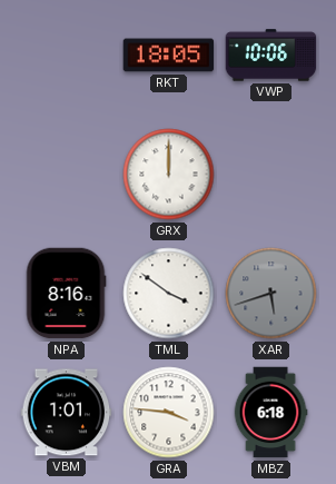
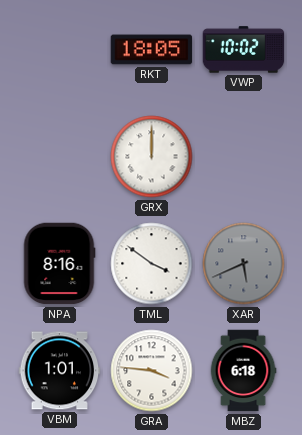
VWP: 10:06 -> 10:02 (244, 50)
XAR: 5:42 -> 5:41 (244, 264)
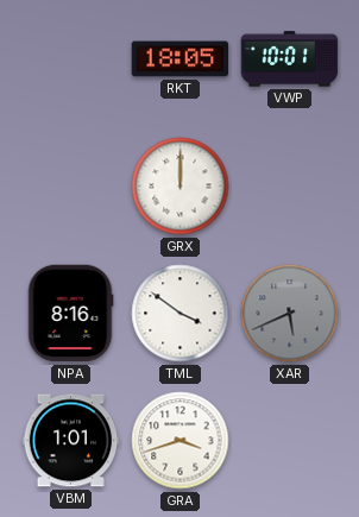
VWP: 10:02 -> 10:01 (290, 59)
GRA: 3:46 -> 3:42 (181, 441)
MBZ: 6:18 -> none (243, 371)
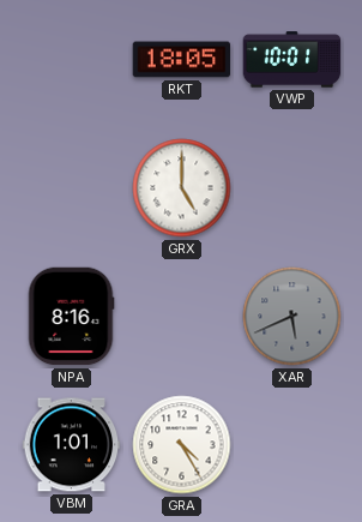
GRX: 12:00 -> 5:00 (182, 188)
TML: 3:51 -> none (181, 314)
GRA: 3:42 -> 4:25 (182, 445)
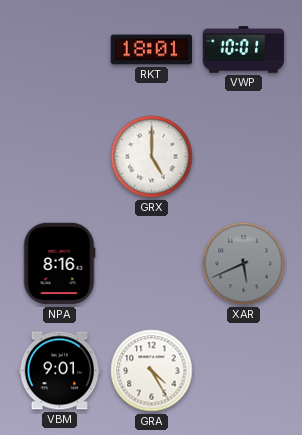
RKT: 18:05 -> 18:01 (152, 50)
VBM: 1:01 -> 9:01 (60, 371)
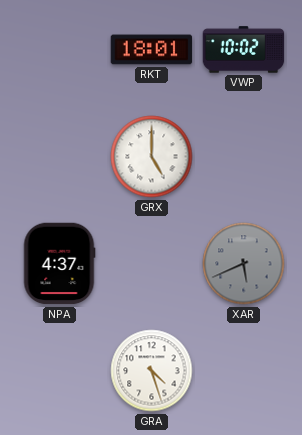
VWP: 10:01 -> 10:02 (244, 50)
NPA: 8:16 -> 4:37 (59, 264)
VBM: 9:01 -> none (60, 371)
GRA: 4:25 -> 4:27 (152, 371)
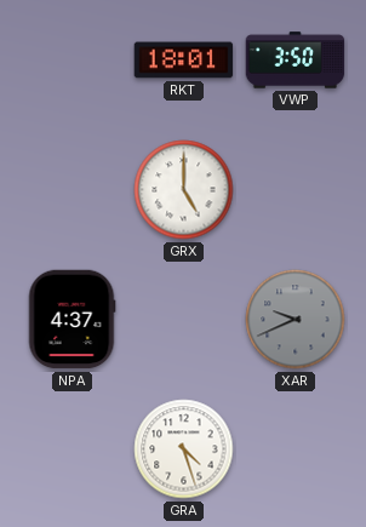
VWP: 10:02 -> 3:50 (296, 61)
XAR: 5:41 -> 9:41 (296, 320)
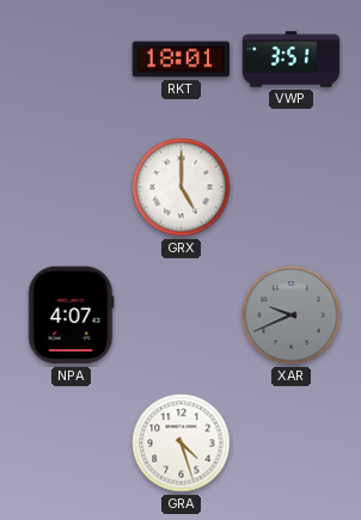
VWP: 3:50 -> 3:51 (292, 60)
NPA: 4:37 -> 4:07 (71, 316)
